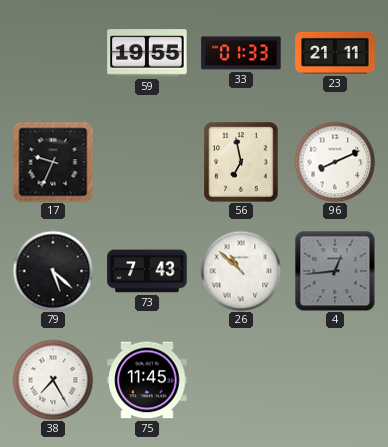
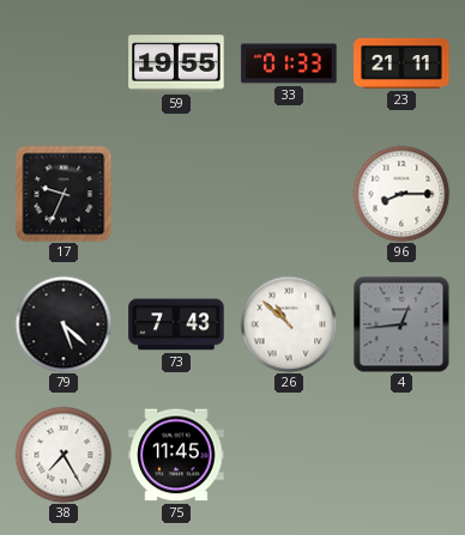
56: 6:58 -> none (241, 162)
96: 8:11 -> 8:15 (401, 194)
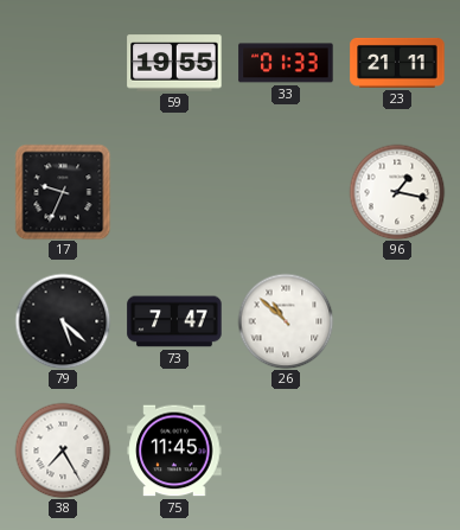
96: 8:15 -> 1:17 (397, 192)
73: 7:43 -> 7:47 (174, 321)
4: 12:44 -> none (401, 324)
